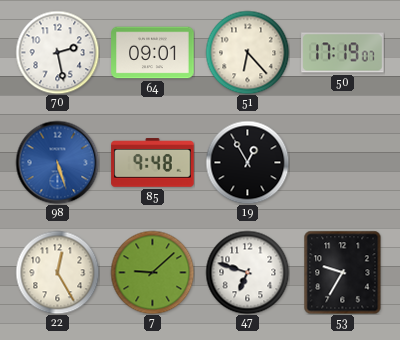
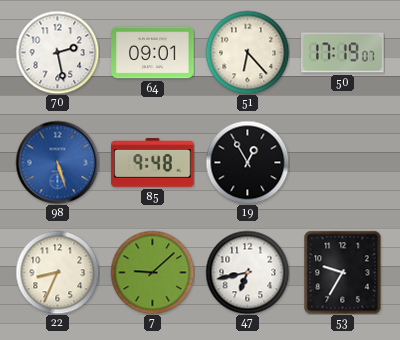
22: 12:25 -> 8:34 (57, 272)
47: 6:48 -> 6:43 (247, 272)
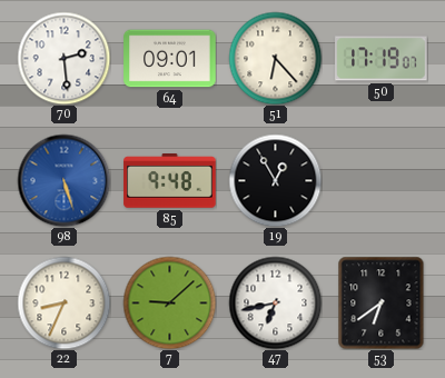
70: 2:28 -> 2:29 (63, 58)
53: 9:35 -> 6:39 (382, 302)
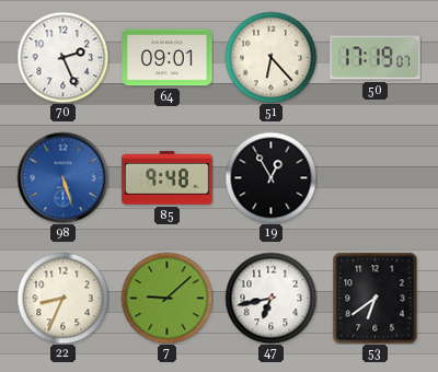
70: 2:29 -> 2:26 (62, 57)
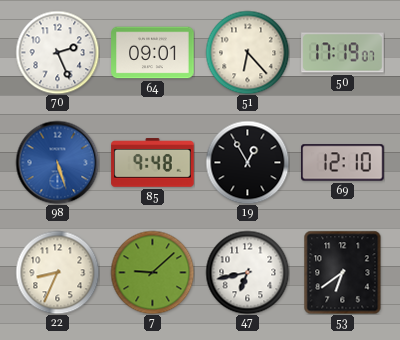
69: none -> 12:10 (343, 163)
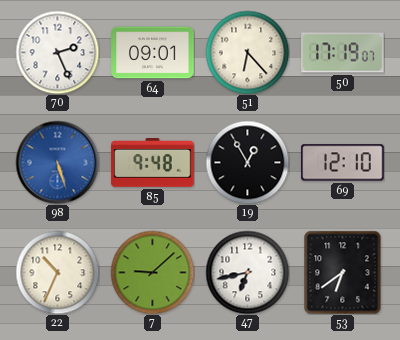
22: 8:34 -> 10:34 (57, 272)
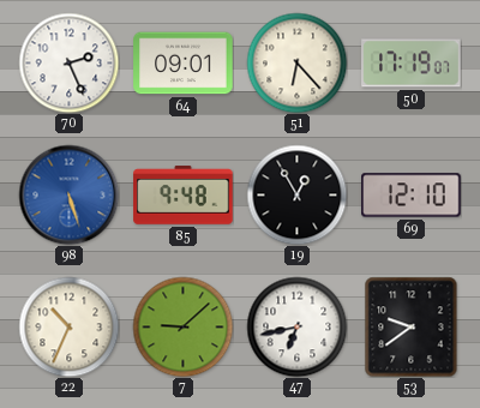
53: 6:39 -> 9:39 (412, 326)
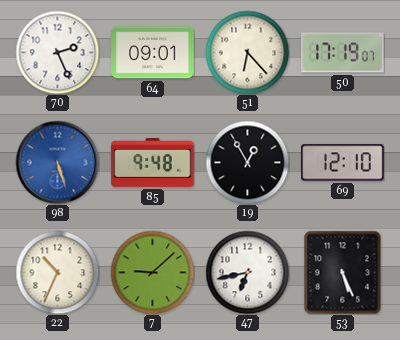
53: 9:39 -> 5:26 (343, 272)
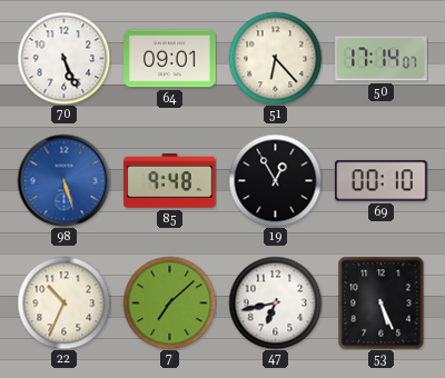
70: 2:26 -> 5:26 (63, 58)
50: 17:19 -> 17:14 (382, 59)
69: 12:10 -> 00:10 (382, 181)
7: 9:08 -> 7:08 (169, 302)
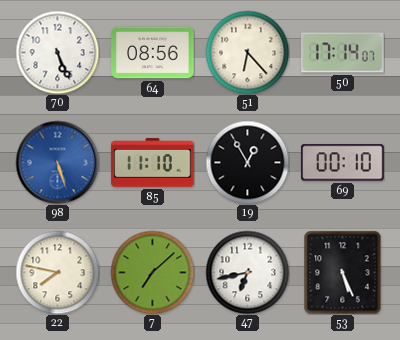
64: 09:01 -> 08:56 (153, 53)
85: 9:48 -> 11:10 (153, 163)
22: 10:34 -> 7:47 (57, 272)
